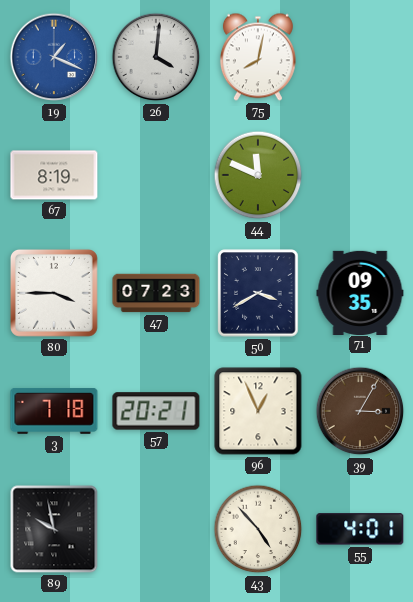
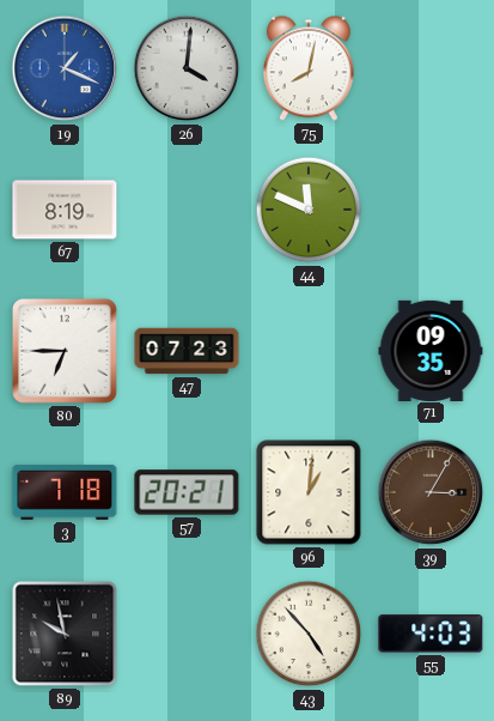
80: 3:45 -> 6:45 (65, 351)
50: 3:40 -> none (258, 293)
96: 12:56 -> 1:01 (309, 492)
55: 4:01 -> 4:03 (431, 634)
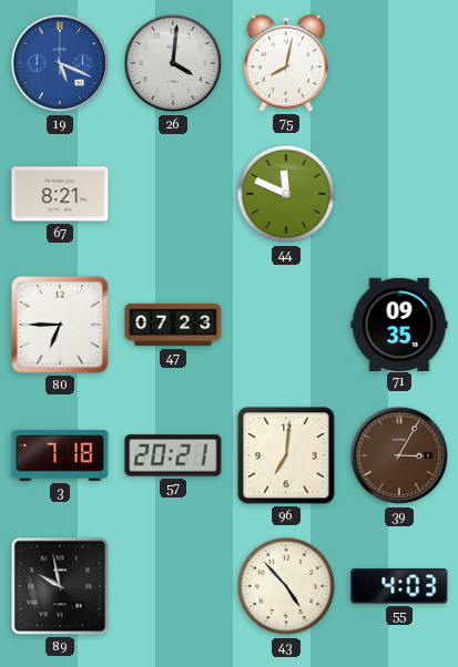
19: 1:19 -> 5:19 (60, 63)
67: 8:19 -> 8:21 (60, 194)
96: 1:01 -> 7:01 (286, 455)
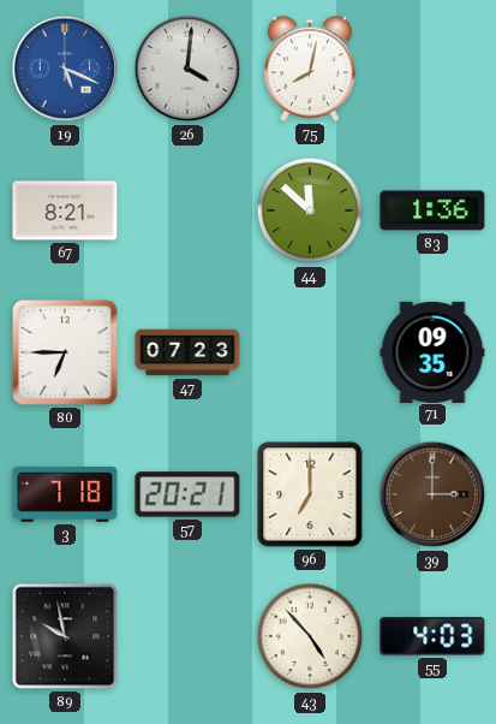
44: 11:49 -> 11:52 (310, 210)
83: none -> 1:36 (432, 210)
96: 7:01 -> 7:00 (310, 494)
39: 3:05 -> 3:00 (432, 494)
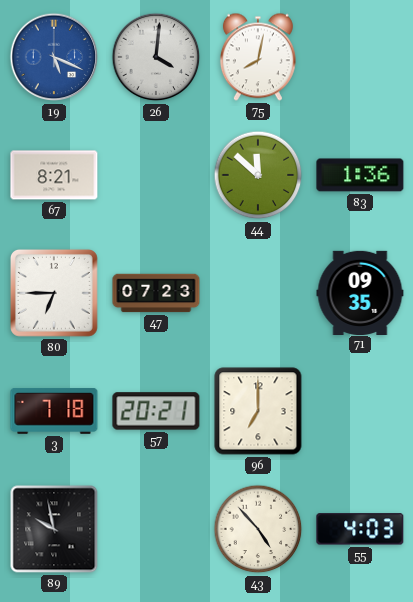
39: 3:00 -> none (432, 494)
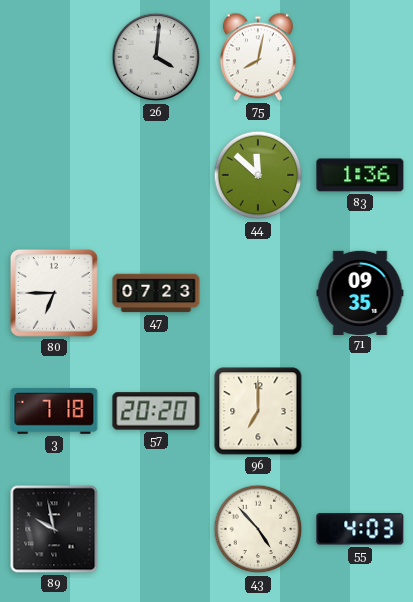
19: 5:19 -> none (54, 57)
67: 8:21 -> none (54, 175)
57: 20:21 -> 20:20 (156, 411)
